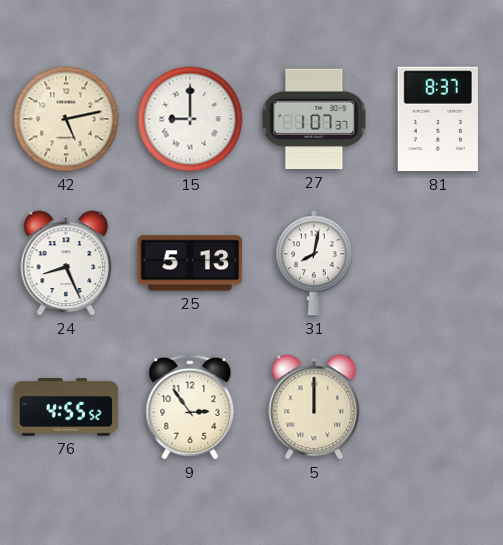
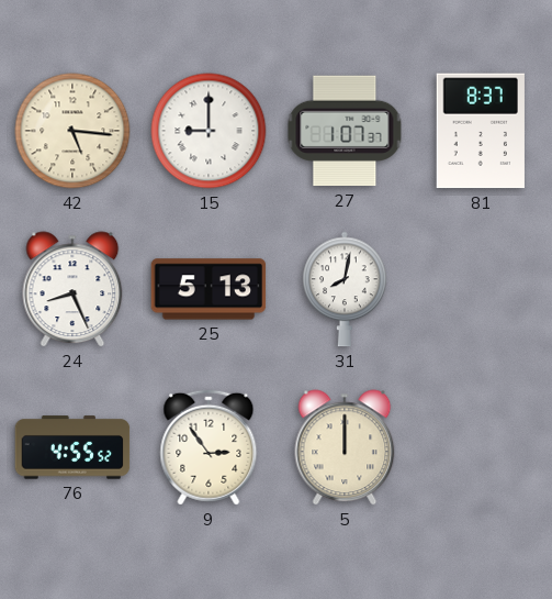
42: 5:13 -> 5:16 (72, 131)
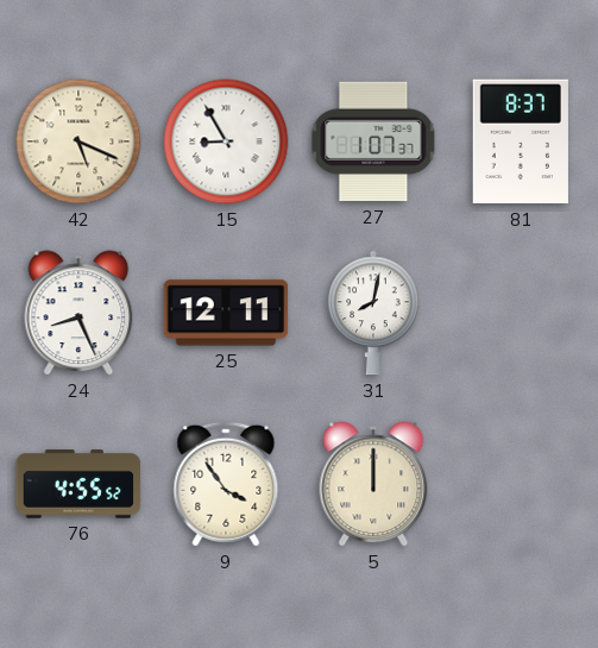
42: 5:16 -> 5:19 (78, 141)
15: 9:00 -> 8:55 (226, 141)
25: 5:13 -> 12:11 (226, 313)
9: 2:54 -> 3:54 (226, 484)
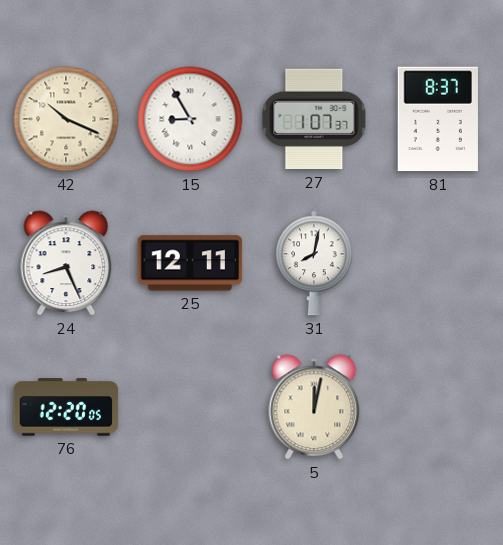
42: 5:19 -> 10:19 (66, 119)
76: 4:55 -> 12:20 (66, 407)
9: 3:54 -> none (226, 484)
5: 12:00 -> 12:02 (314, 407)
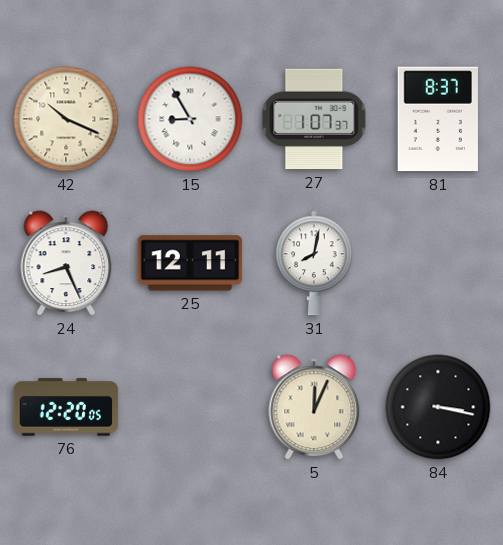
5: 12:02 -> 12:04 (314, 407)
84: none -> 3:17 (438, 407)
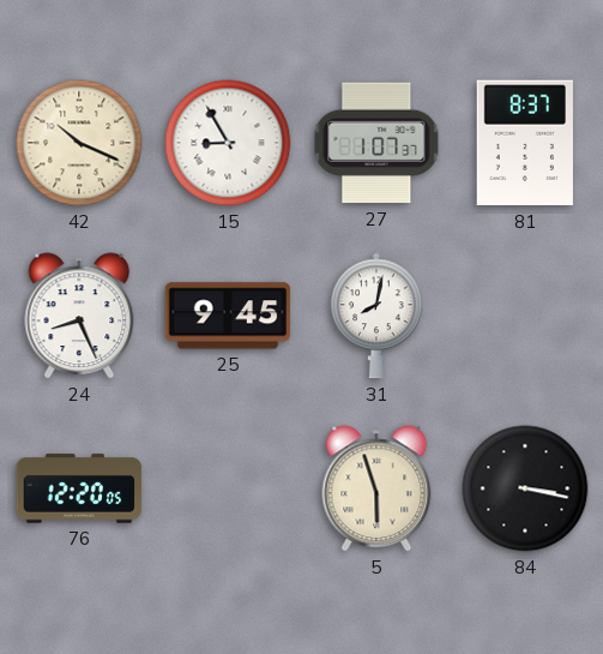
25: 12:11 -> 9:45 (228, 316)
5: 12:04 -> 5:57 (376, 488)
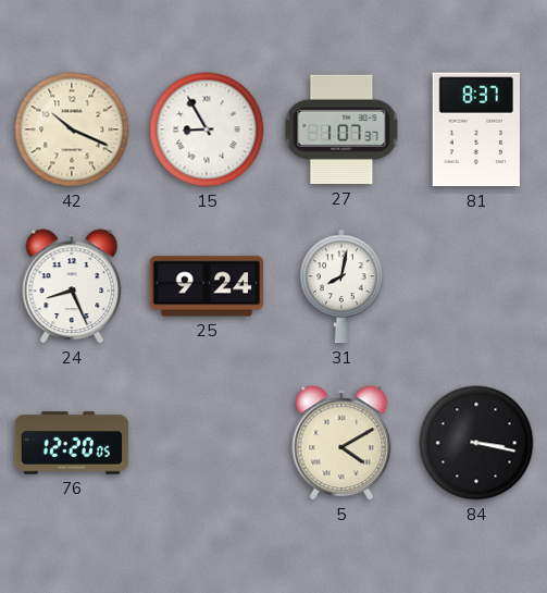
25: 9:45 -> 9:24 (207, 286)
5: 5:57 -> 4:10 (341, 443)
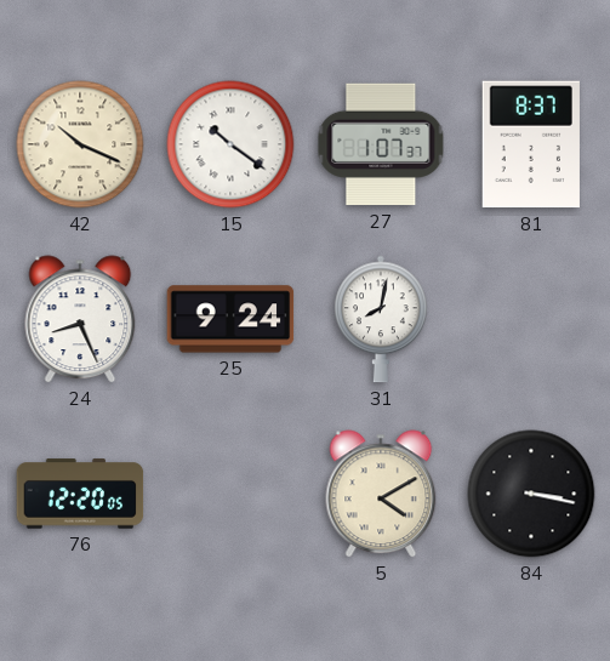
15: 8:55 -> 10:21 (230, 144)
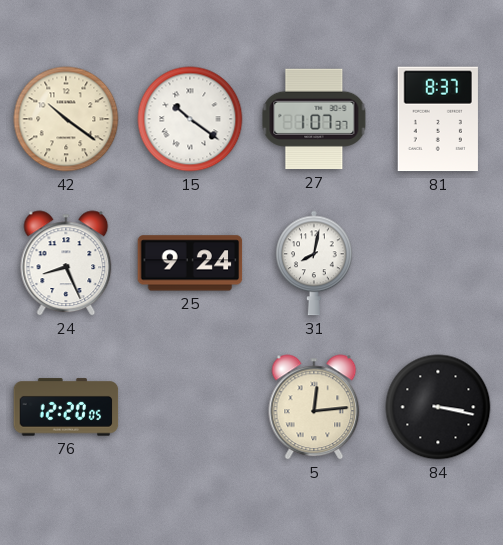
42: 10:19 -> 10:21 (66, 119)
5: 4:10 -> 12:14 (314, 407)
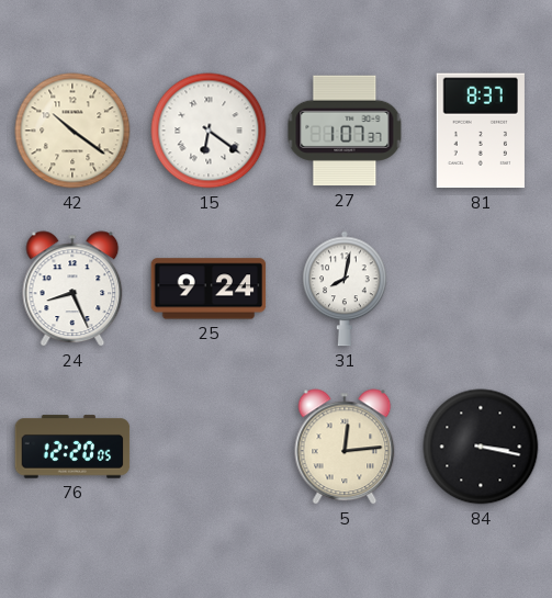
15: 10:21 -> 6:21 (209, 131)
